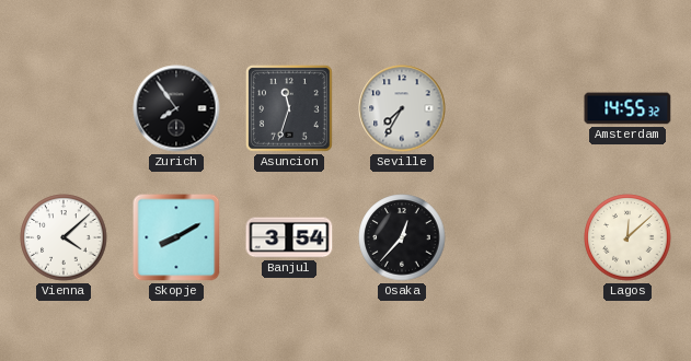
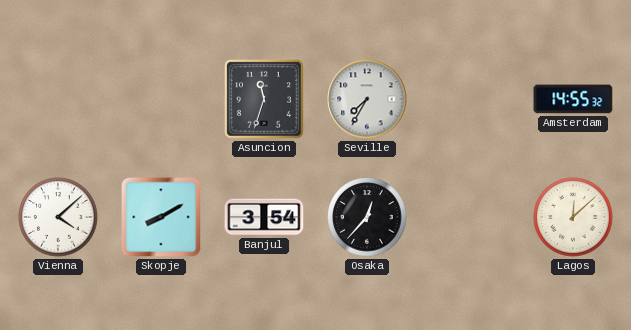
Zurich: 7:54 -> none (176, 108)
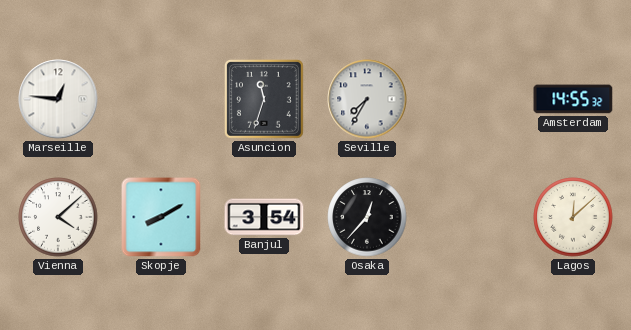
Marseille: none -> 12:46 (58, 99)
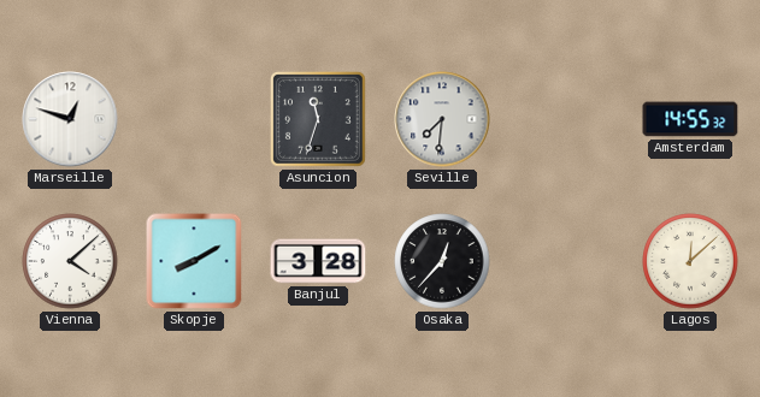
Marseille: 12:46 -> 12:48 (70, 119)
Seville: 7:35 -> 7:31 (442, 119)
Banjul: 3:54 -> 3:28 (318, 261)
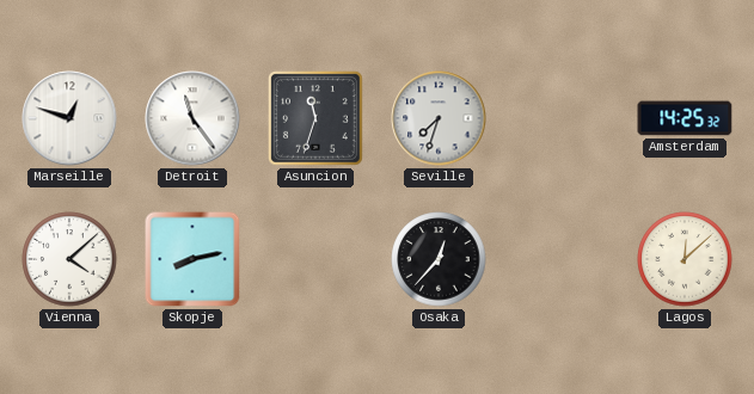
Detroit: none -> 11:24 (192, 118)
Seville: 7:31 -> 7:33 (439, 118)
Amsterdam: 14:55 -> 14:25 (685, 118)
Skopje: 8:10 -> 8:13 (192, 259)
Banjul: 3:28 -> none (318, 261)
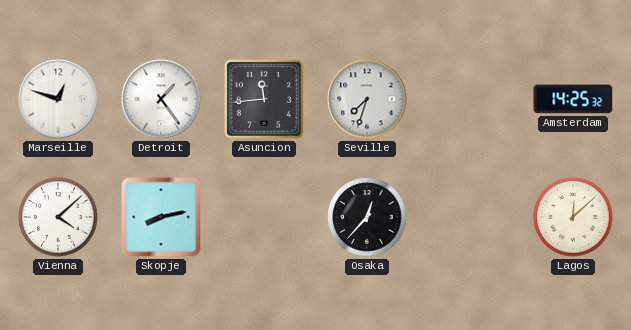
Detroit: 11:24 -> 1:24 (161, 99)
Asuncion: 11:33 -> 11:44 (264, 99)
